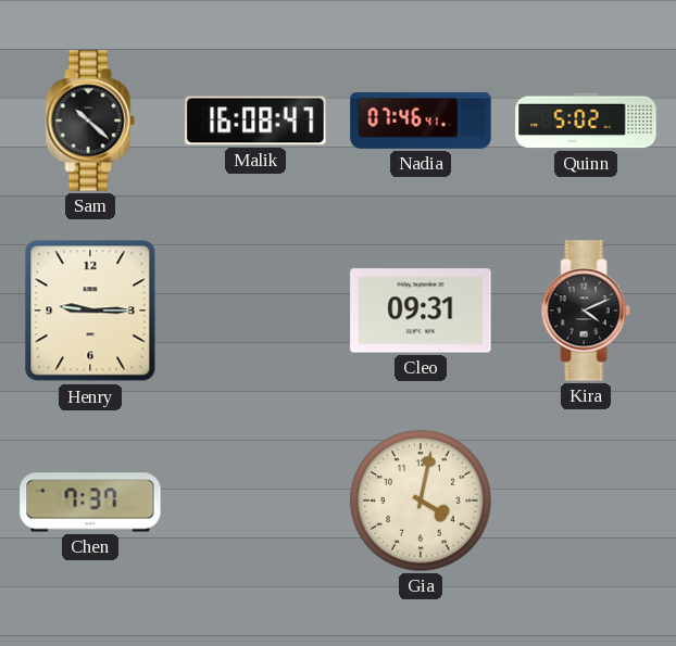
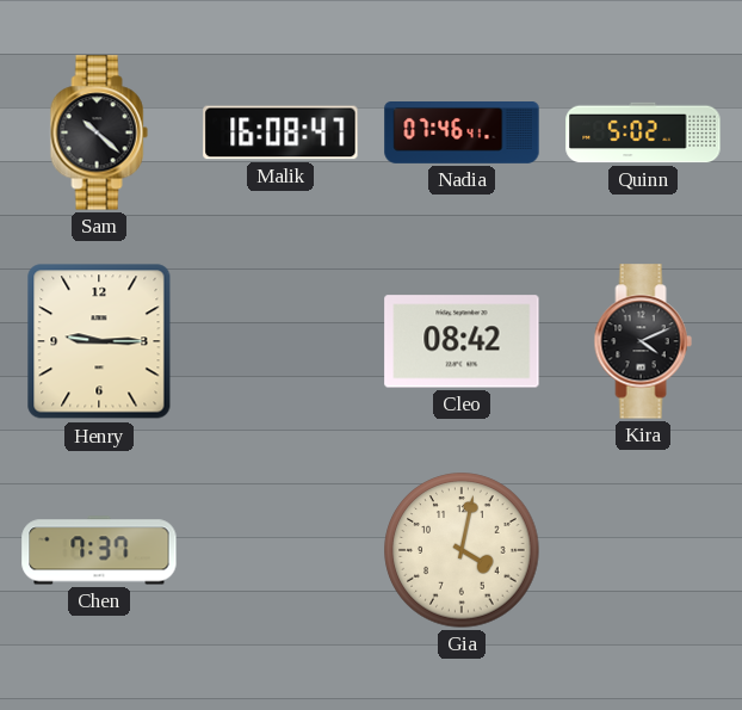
Cleo: 09:31 -> 08:42 (462, 341)
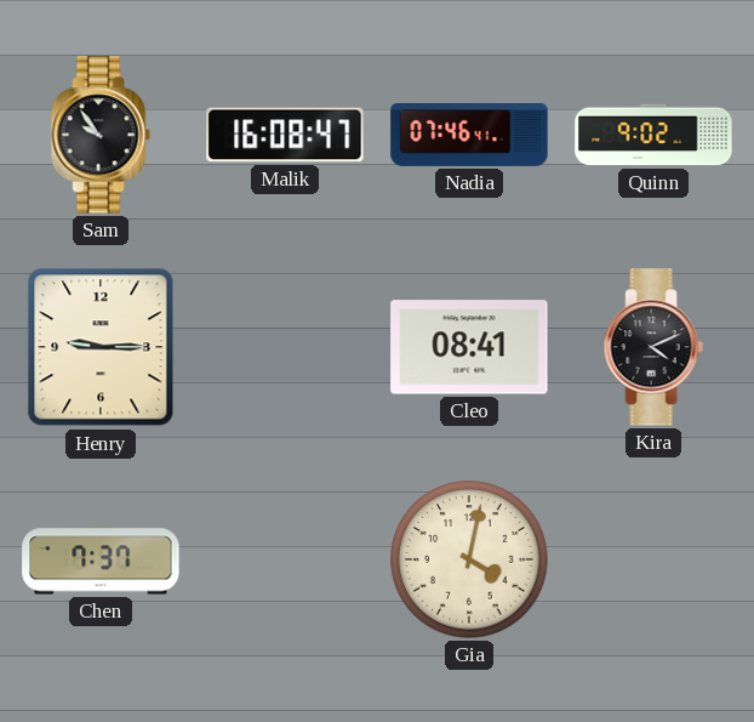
Sam: 10:22 -> 9:54 (101, 135)
Quinn: 5:02 -> 9:02 (653, 135)
Cleo: 08:42 -> 08:41 (469, 347)
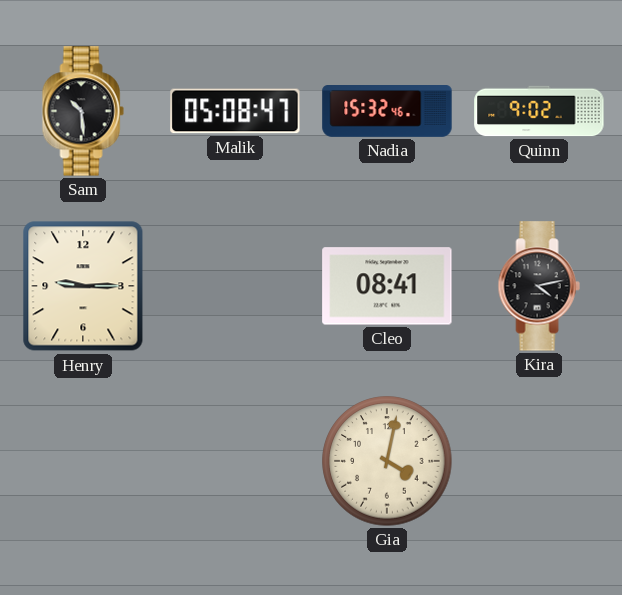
Sam: 9:54 -> 10:29 (83, 111)
Malik: 16:08 -> 05:08 (235, 111)
Nadia: 07:46 -> 15:32 (387, 112)
Kira: 4:11 -> 4:13 (539, 286)
Chen: 7:37 -> none (101, 559)
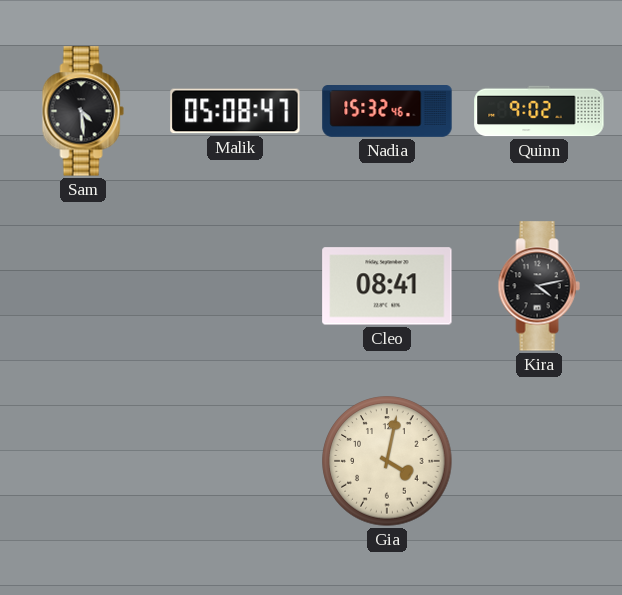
Sam: 10:29 -> 4:29 (83, 111)
Henry: 9:15 -> none (83, 286)
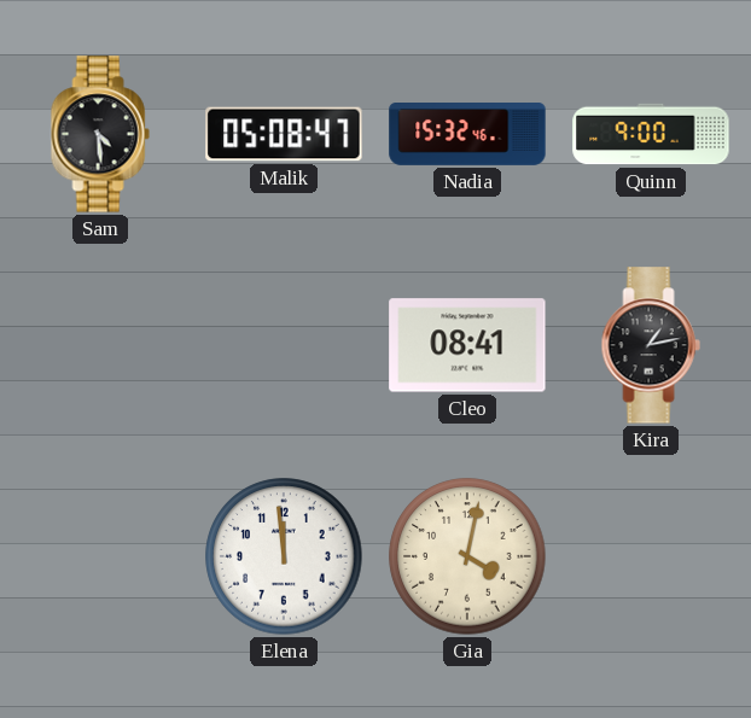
Quinn: 9:02 -> 9:00 (651, 134)
Kira: 4:13 -> 1:13 (651, 345)
Elena: none -> 11:59 (284, 556)
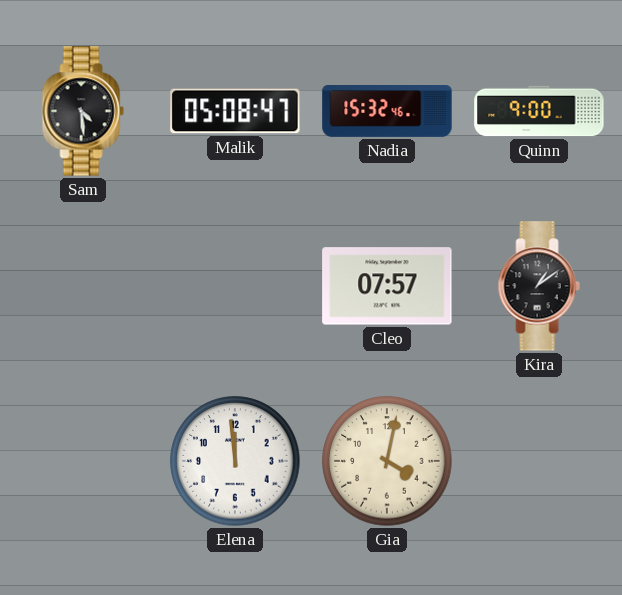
Cleo: 08:41 -> 07:57 (387, 286)
Kira: 1:13 -> 1:09 (539, 286)
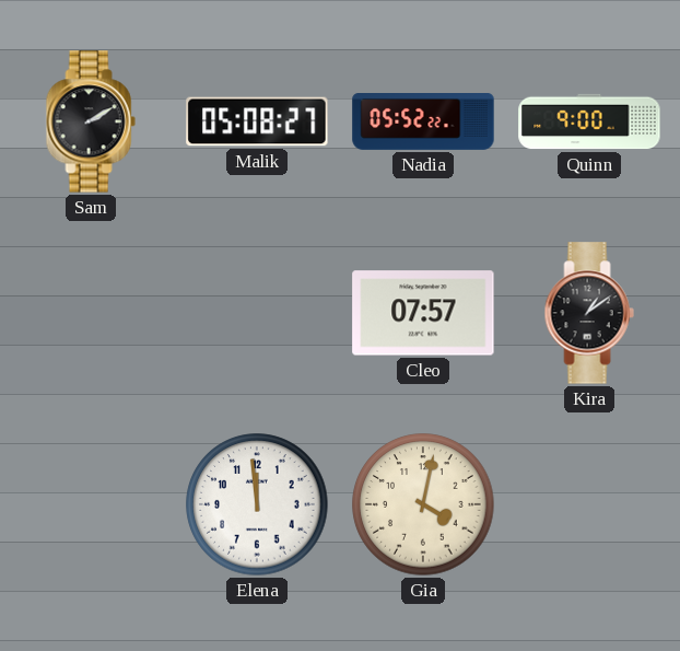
Sam: 4:29 -> 2:10 (91, 121)
Malik: 05:08:47 -> 05:08:27 (257, 121)
Nadia: 15:32 -> 05:52 (423, 123)
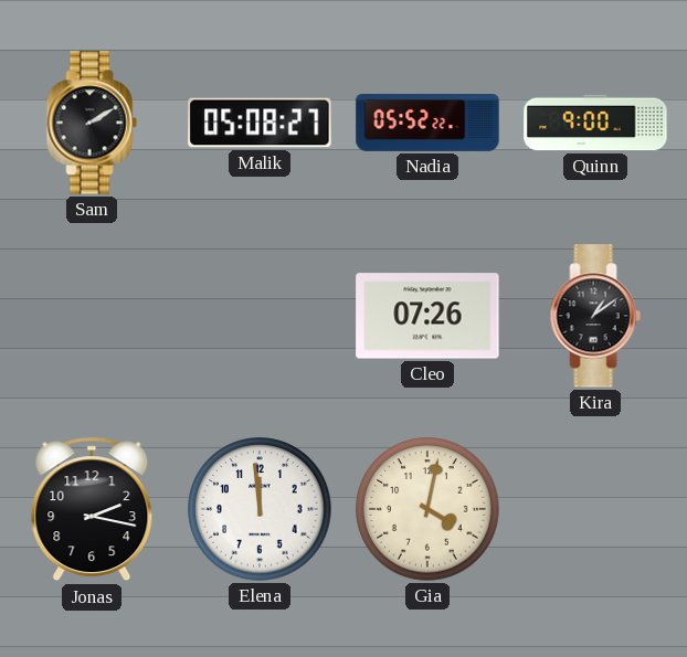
Cleo: 07:57 -> 07:26 (427, 316)
Jonas: none -> 2:17 (92, 509)
